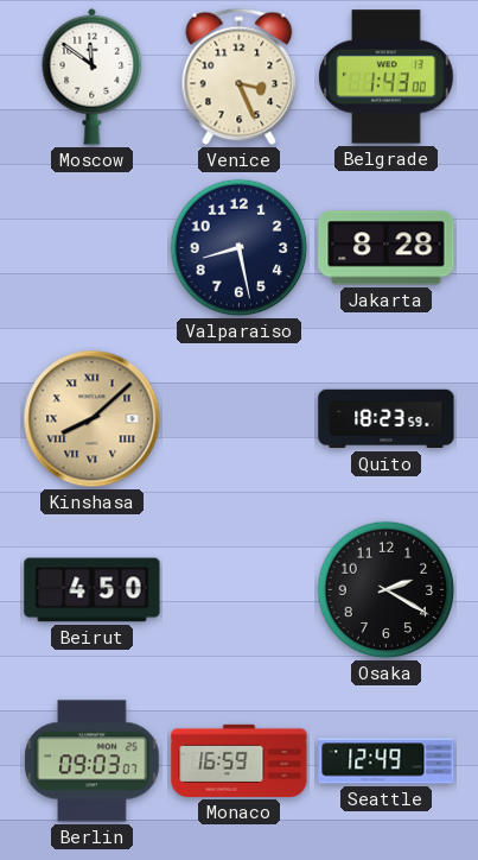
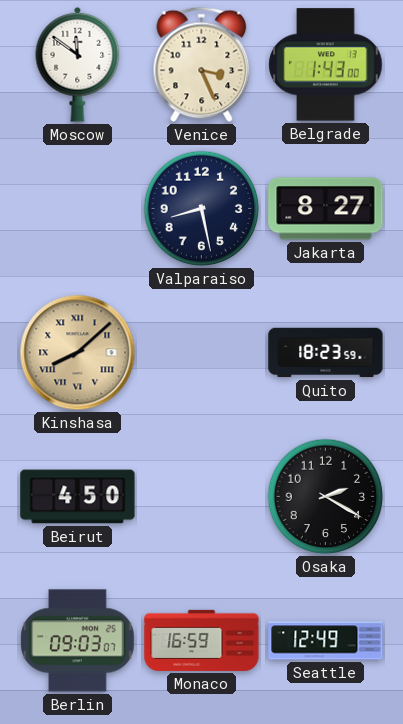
Jakarta: 8:28 -> 8:27 (326, 209)
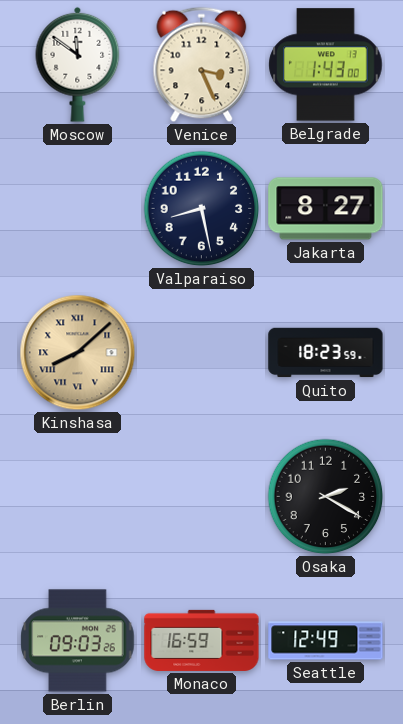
Beirut: 4:50 -> none (78, 497)
Berlin: 09:03:07 -> 09:03:26 (78, 641)
